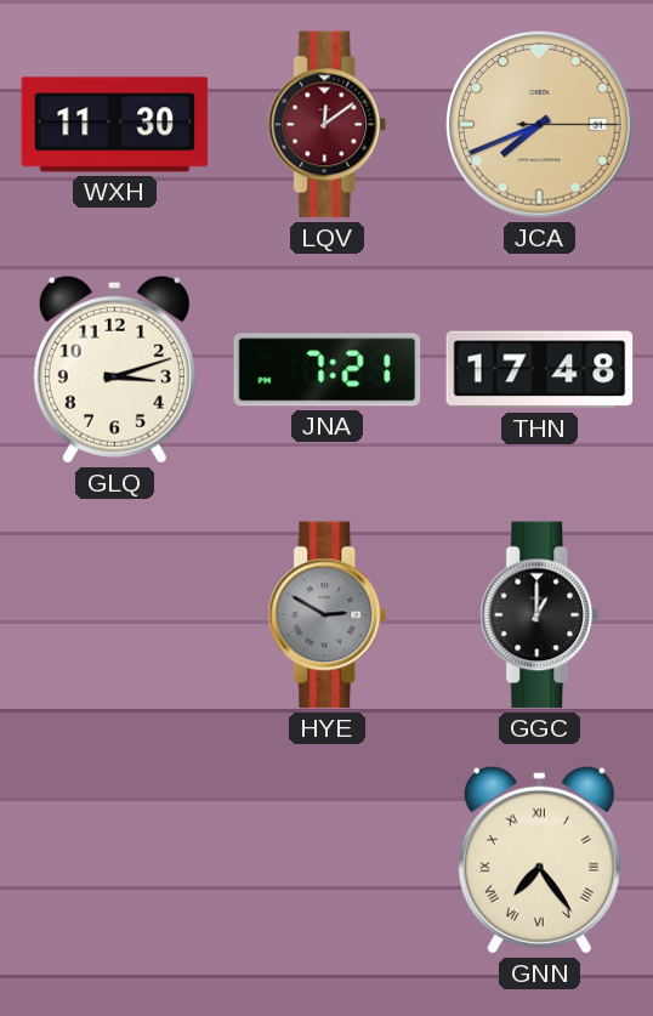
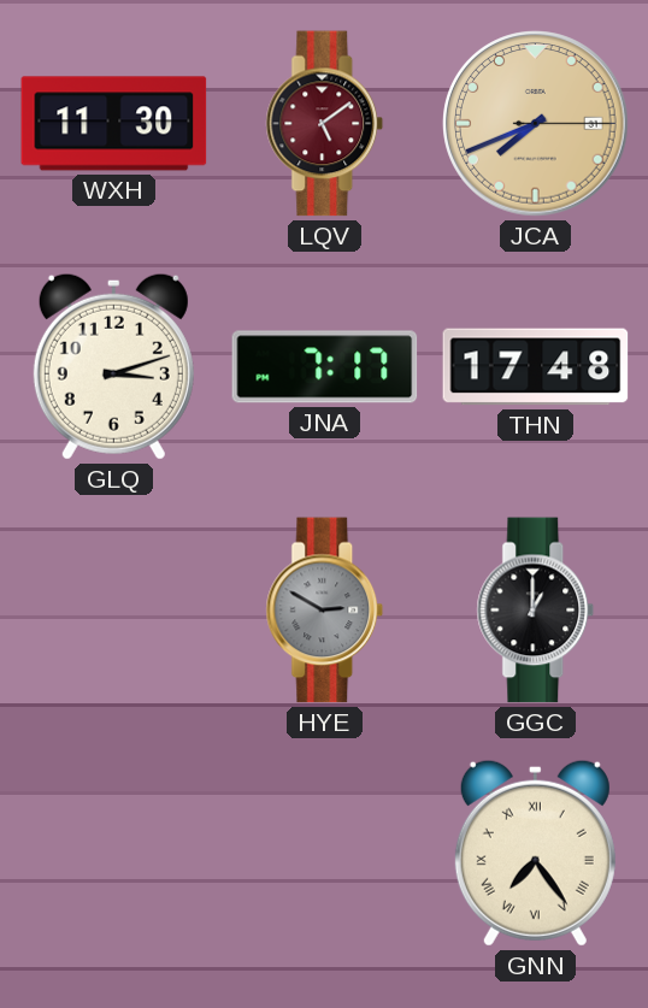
LQV: 12:09 -> 5:09 (325, 124)
JNA: 7:21 -> 7:17 (325, 367)
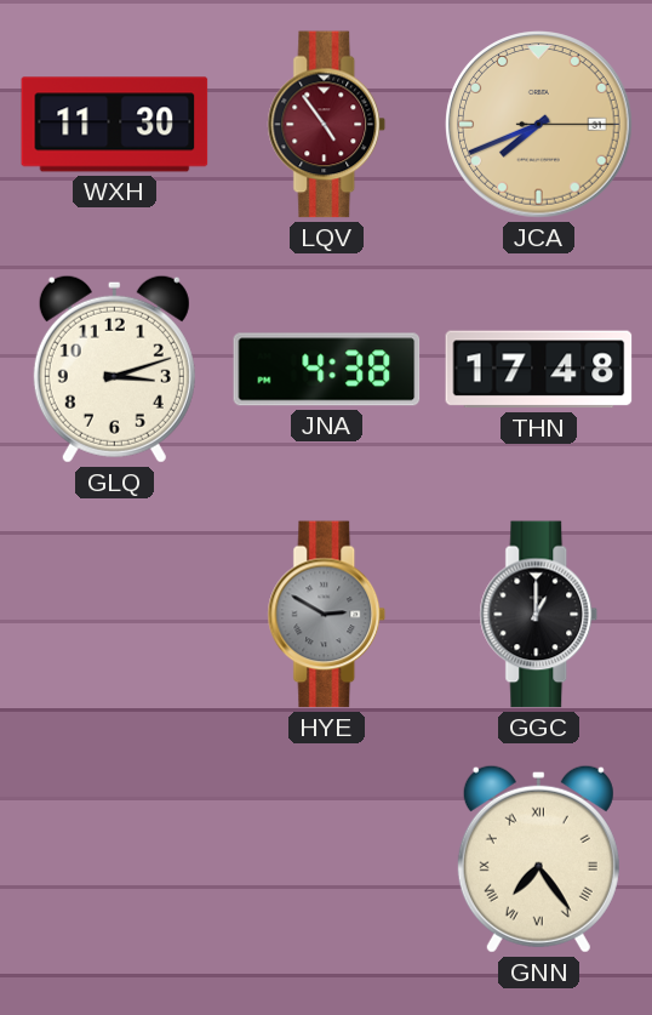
LQV: 5:09 -> 4:54 (327, 125)
JNA: 7:17 -> 4:38 (327, 370)
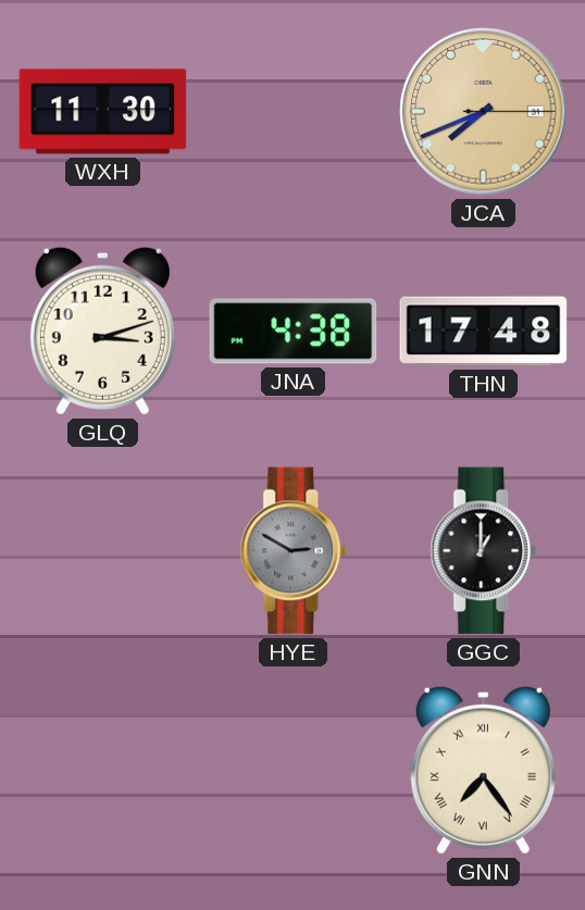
LQV: 4:54 -> none (327, 125)
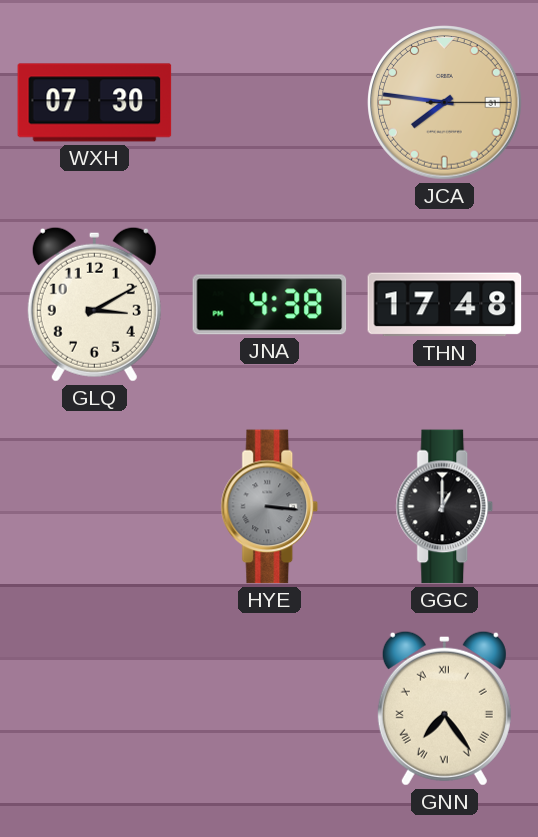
WXH: 11:30 -> 07:30 (95, 103)
JCA: 7:41 -> 7:46 (445, 103)
GLQ: 3:12 -> 3:10 (94, 304)
HYE: 2:50 -> 3:16 (270, 507)
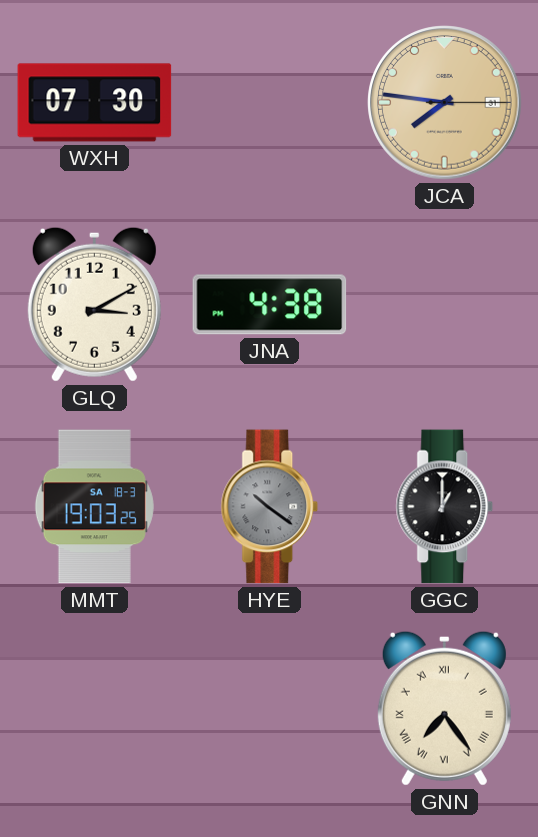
THN: 17:48 -> none (445, 305)
MMT: none -> 19:03 (94, 507)
HYE: 3:16 -> 10:21 (270, 507)
